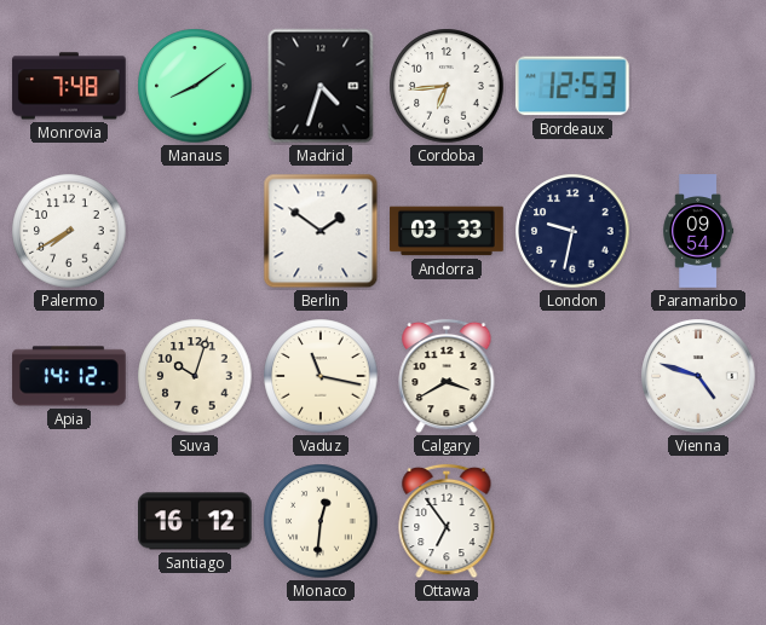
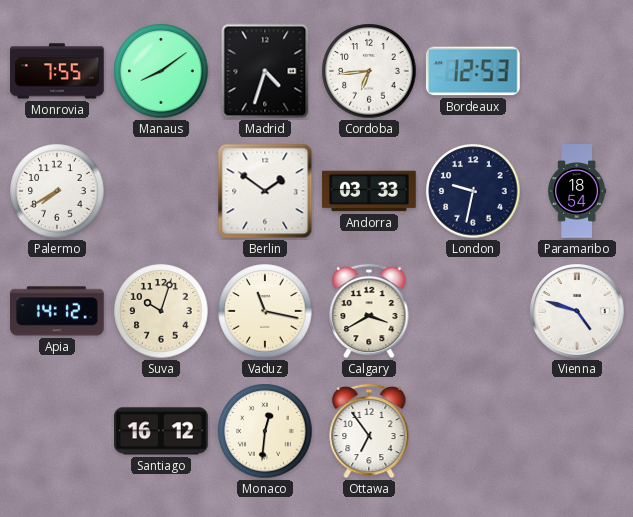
Monrovia: 7:48 -> 7:55 (57, 71)
Paramaribo: 09:54 -> 18:54 (577, 191)
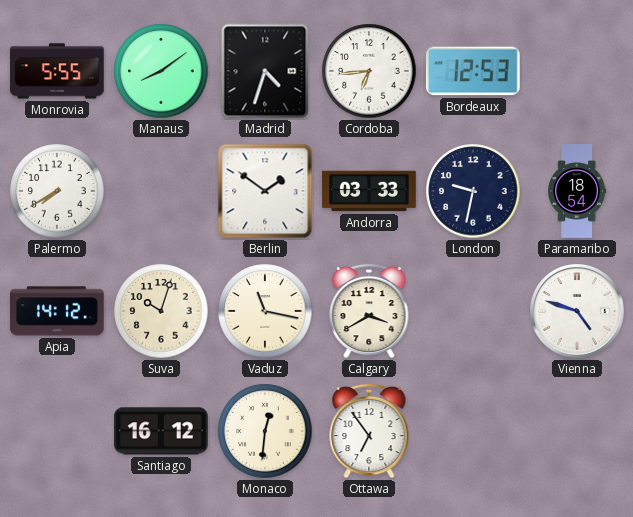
Monrovia: 7:55 -> 5:55 (57, 71)
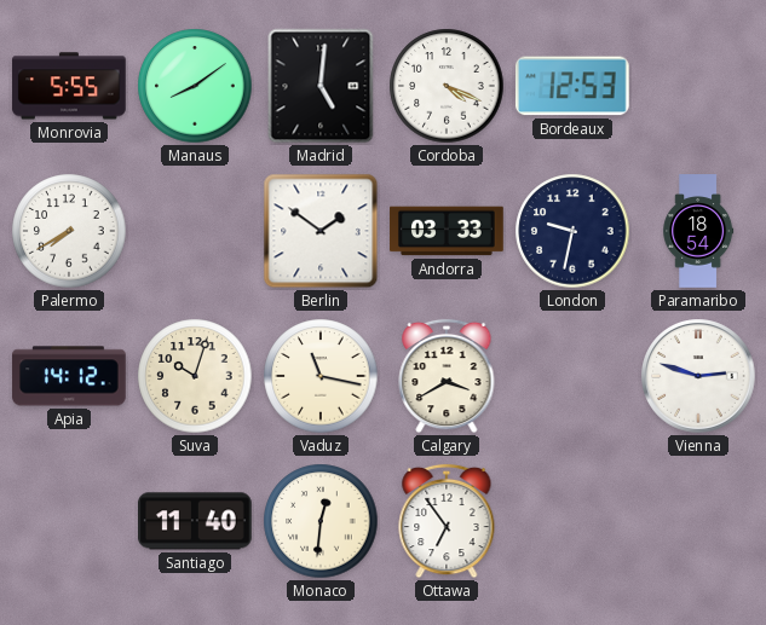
Madrid: 4:33 -> 5:01 (321, 86)
Cordoba: 6:44 -> 4:19 (447, 86)
Vienna: 4:48 -> 2:48 (698, 376)
Santiago: 16:12 -> 11:40 (196, 521)
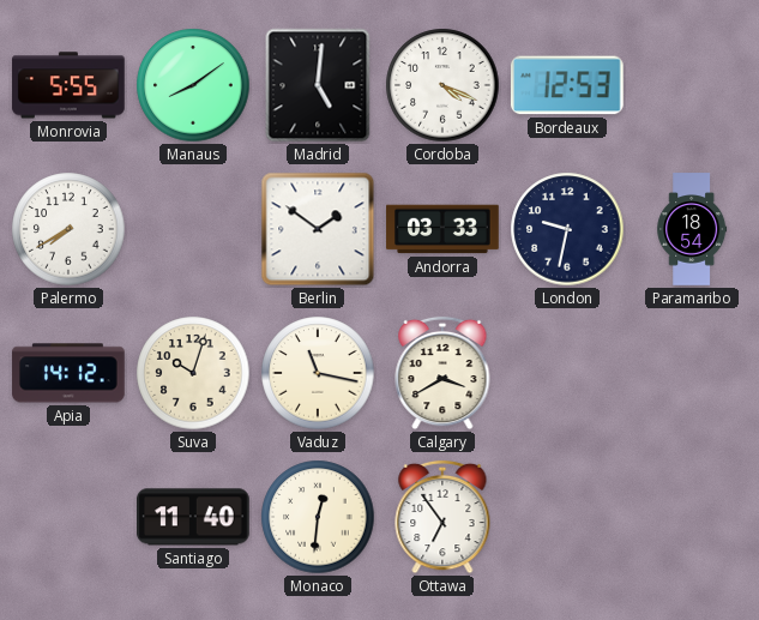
Vienna: 2:48 -> none (698, 376)
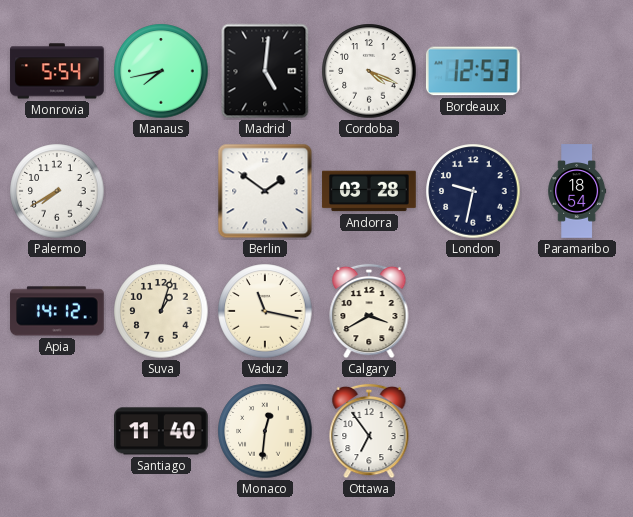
Monrovia: 5:55 -> 5:54 (57, 71)
Manaus: 8:09 -> 7:43 (161, 71)
Andorra: 03:33 -> 03:28 (369, 191)
Suva: 10:03 -> 1:03 (161, 311)
